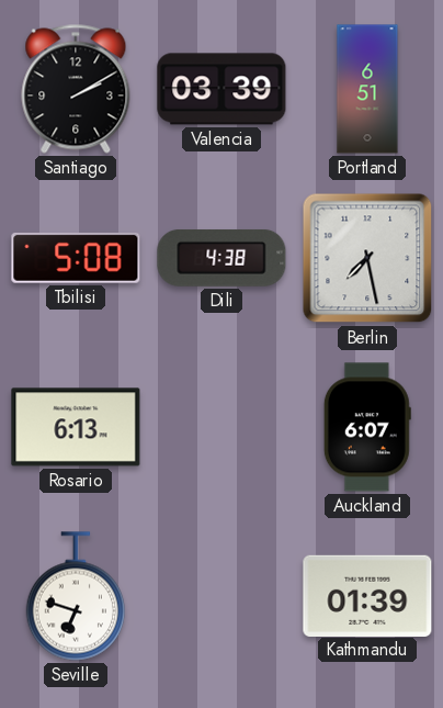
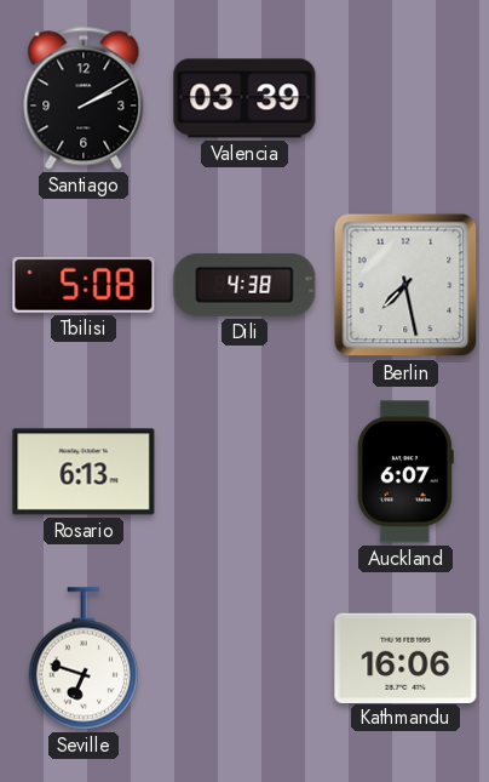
Portland: 6:51 -> none (367, 89)
Kathmandu: 01:39 -> 16:06 (405, 657)
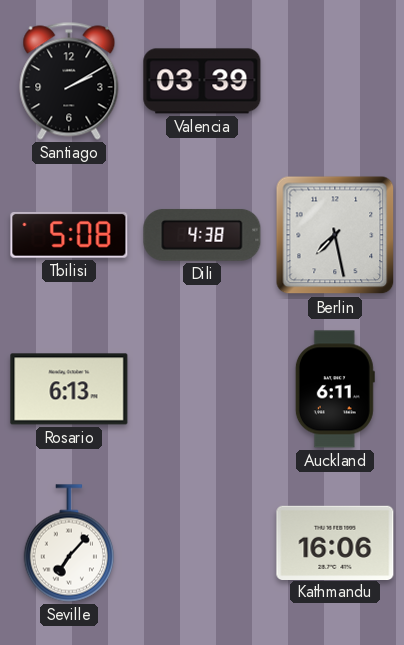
Auckland: 6:07 -> 6:11 (335, 389)
Seville: 6:48 -> 7:07 (68, 543)
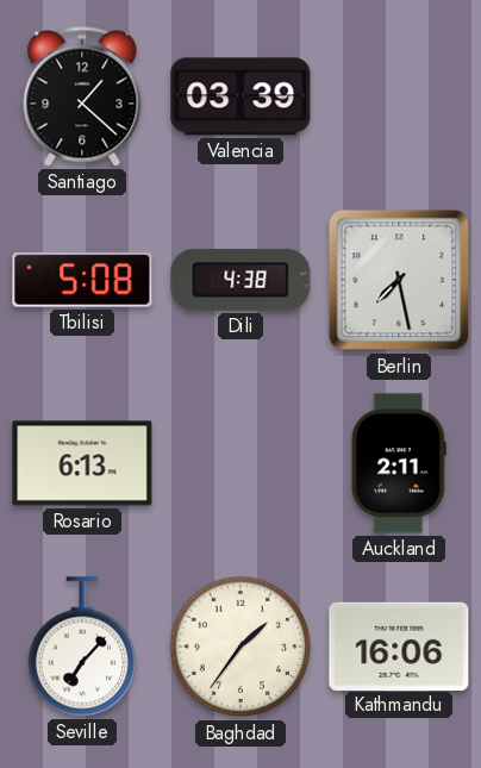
Santiago: 2:10 -> 1:22 (82, 96)
Auckland: 6:11 -> 2:11 (399, 463)
Baghdad: none -> 1:36 (240, 647)
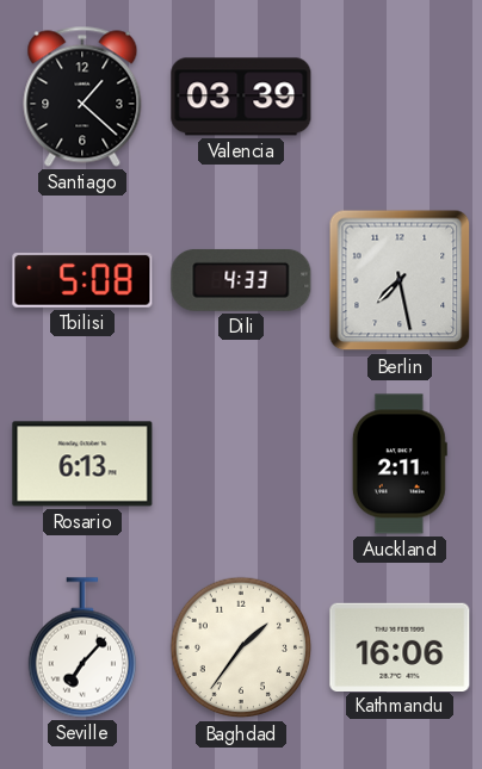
Dili: 4:38 -> 4:33 (241, 280)
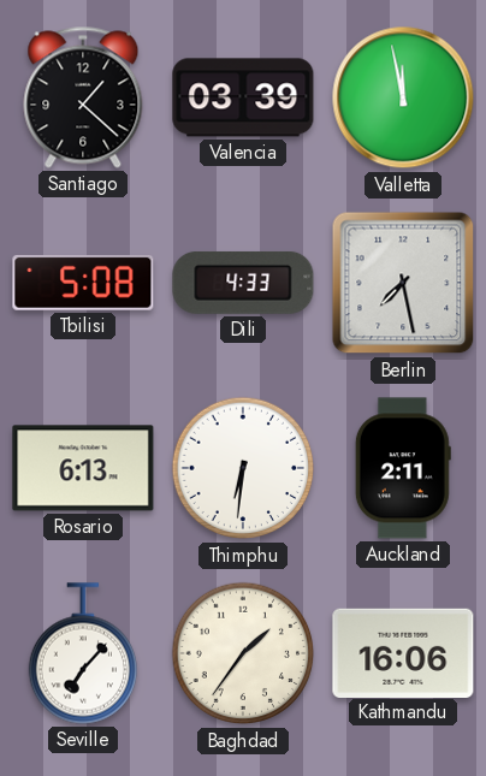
Valletta: none -> 11:58 (403, 97)
Thimphu: none -> 6:31 (243, 468)
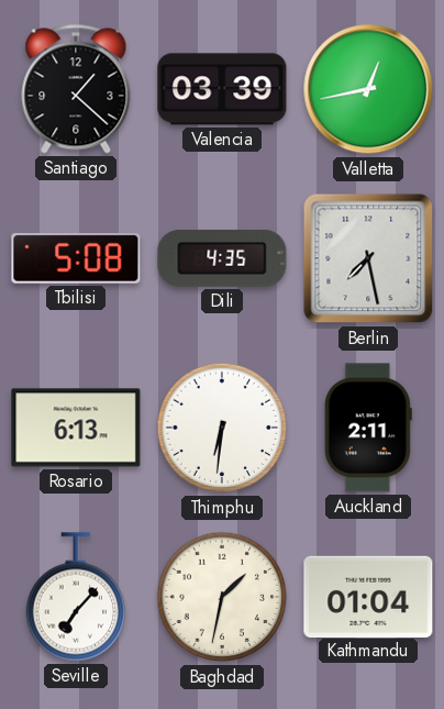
Valletta: 11:58 -> 12:43 (368, 89)
Dili: 4:33 -> 4:35 (222, 258)
Baghdad: 1:36 -> 1:32 (222, 597)
Kathmandu: 16:06 -> 01:04 (368, 596)
